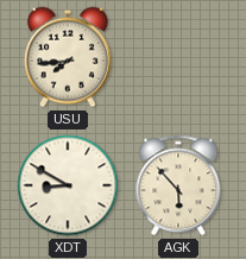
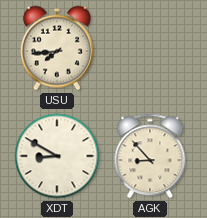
AGK: 5:53 -> 8:53 (150, 156)
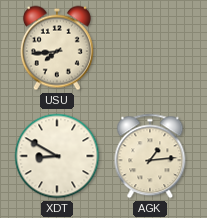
AGK: 8:53 -> 1:14 (150, 156)
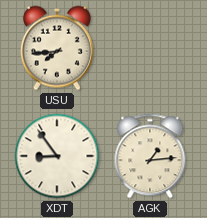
XDT: 8:50 -> 8:54 (57, 156)
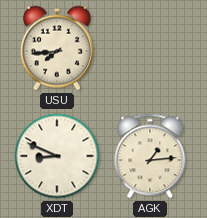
XDT: 8:54 -> 8:49 (57, 156)
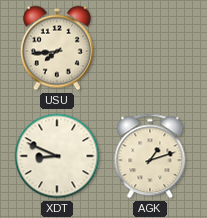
AGK: 1:14 -> 1:12 (150, 156)
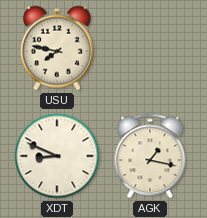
USU: 7:44 -> 7:47 (57, 48)
AGK: 1:12 -> 1:17 (150, 156)
